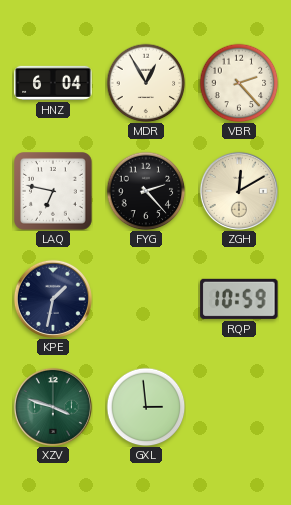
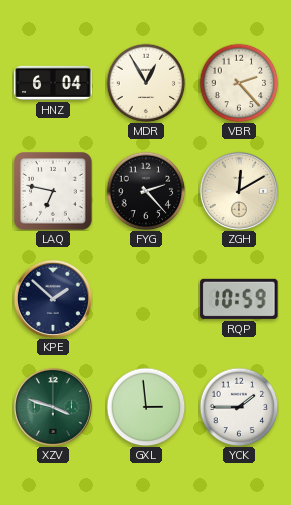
KPE: 1:32 -> 1:52 (53, 299)
YCK: none -> 1:45 (239, 407)
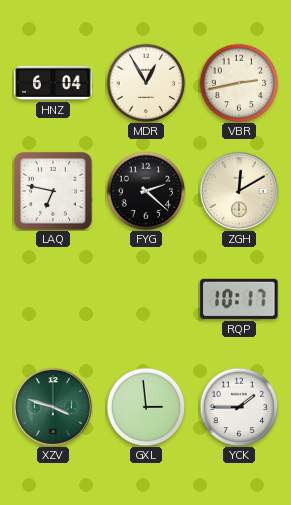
VBR: 2:23 -> 2:43 (239, 83)
FYG: 2:23 -> 2:22 (146, 191)
KPE: 1:52 -> none (53, 299)
RQP: 10:59 -> 10:17 (239, 299)
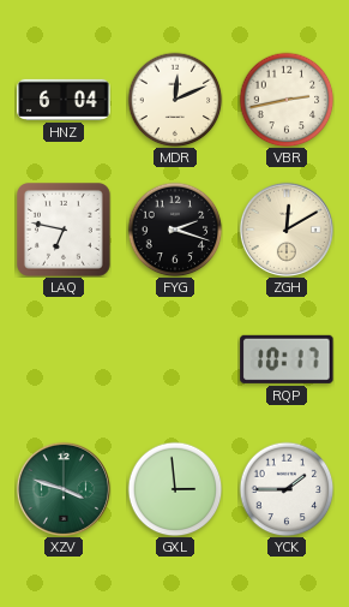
MDR: 12:55 -> 12:11 (175, 100)
FYG: 2:22 -> 2:18 (175, 230)
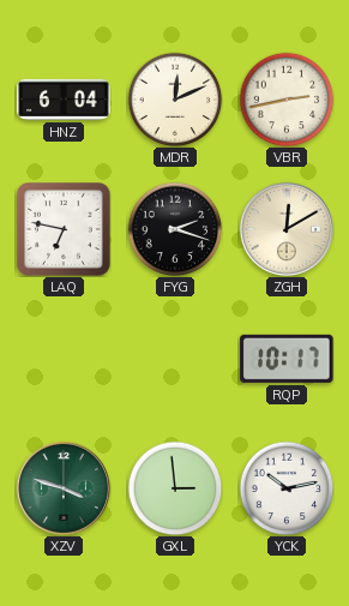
YCK: 1:45 -> 10:13 (287, 488)
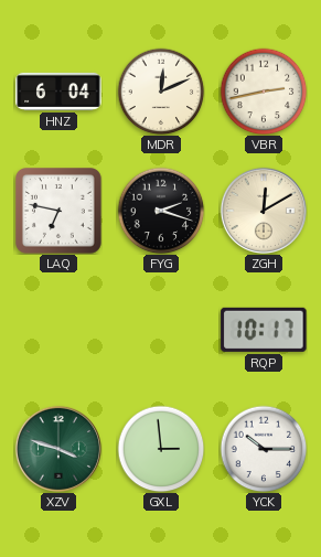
YCK: 10:13 -> 10:15 (264, 449)
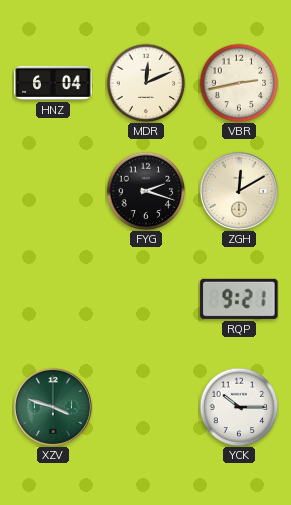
LAQ: 6:47 -> none (60, 212)
RQP: 10:17 -> 9:21 (239, 299)
GXL: 2:59 -> none (161, 449)
